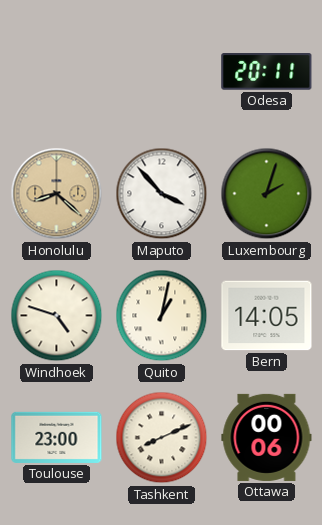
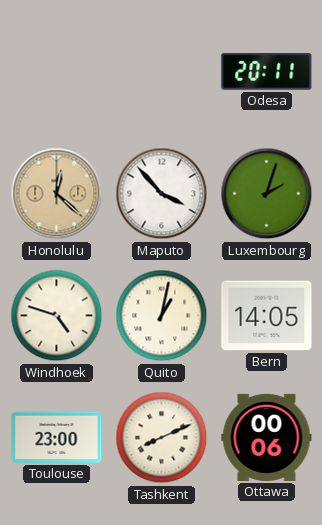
Honolulu: 8:22 -> 12:22 (57, 194)
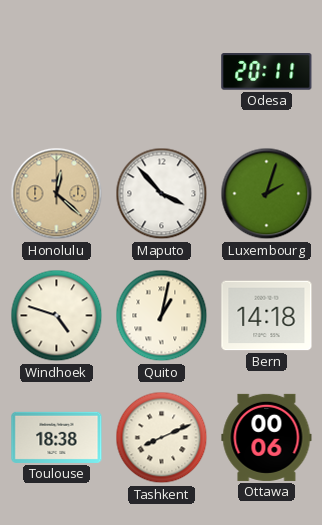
Bern: 14:05 -> 14:18 (267, 316)
Toulouse: 23:00 -> 18:38 (57, 437)
